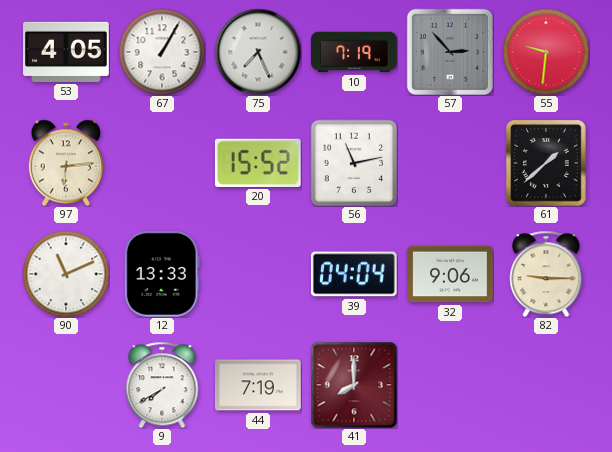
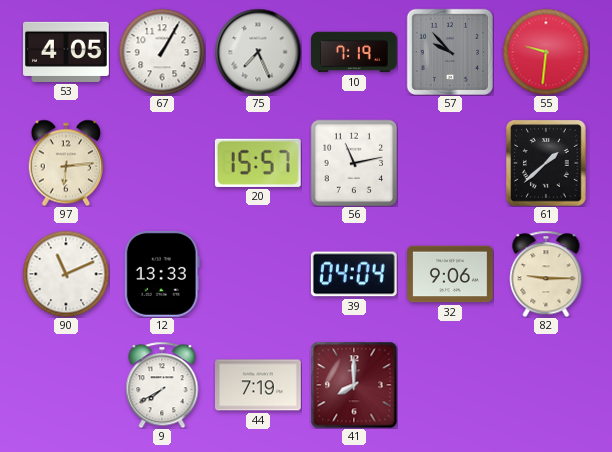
57: 2:53 -> 9:53 (450, 52)
20: 15:52 -> 15:57 (258, 163)
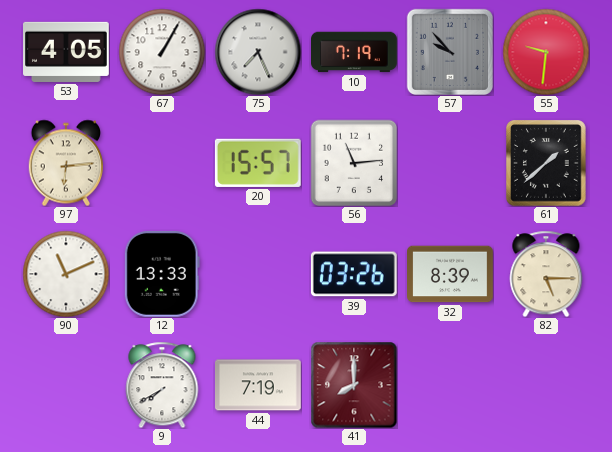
56: 11:13 -> 11:14 (354, 163)
39: 04:04 -> 03:26 (354, 274)
32: 9:06 -> 8:39 (451, 274)
82: 9:15 -> 5:15 (546, 274)
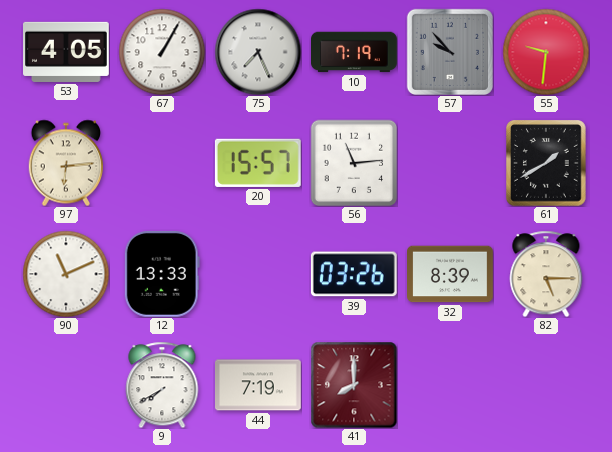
61: 1:38 -> 1:40 (547, 163)
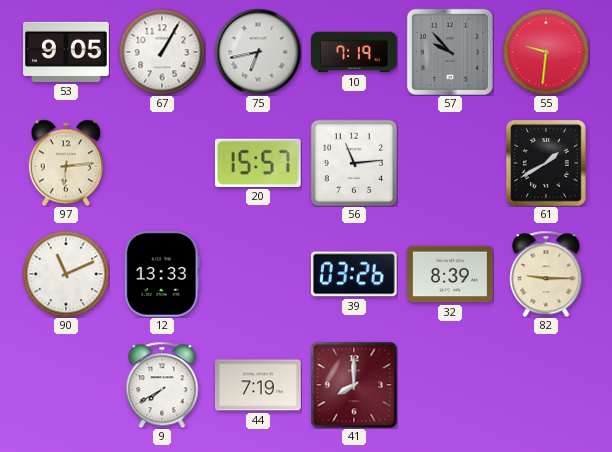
53: 4:05 -> 9:05 (67, 52)
75: 7:26 -> 6:43 (258, 52)
82: 5:15 -> 9:15 (546, 274)
